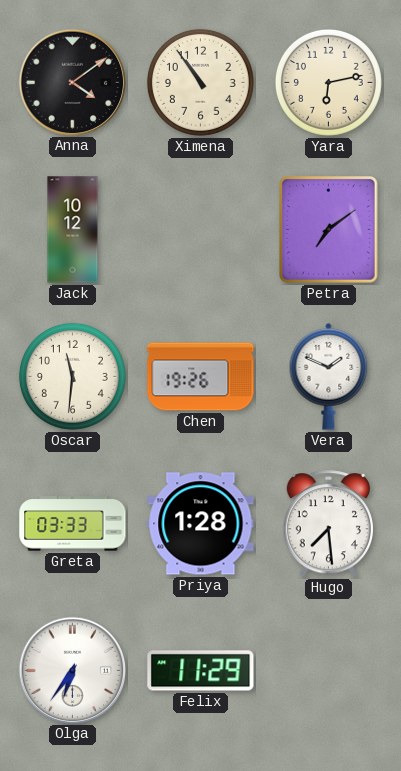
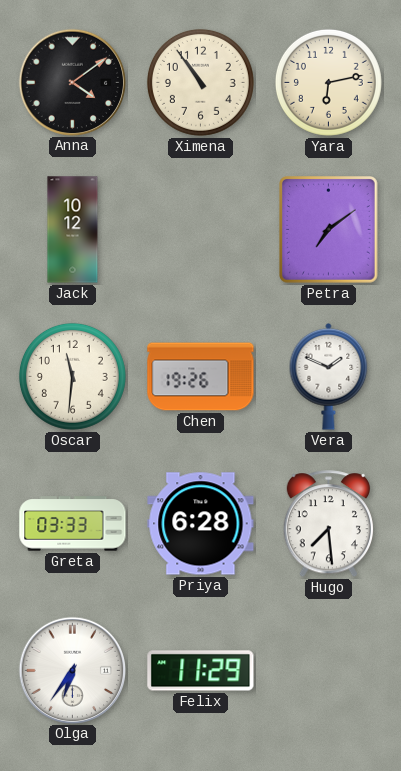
Priya: 1:28 -> 6:28 (201, 524)
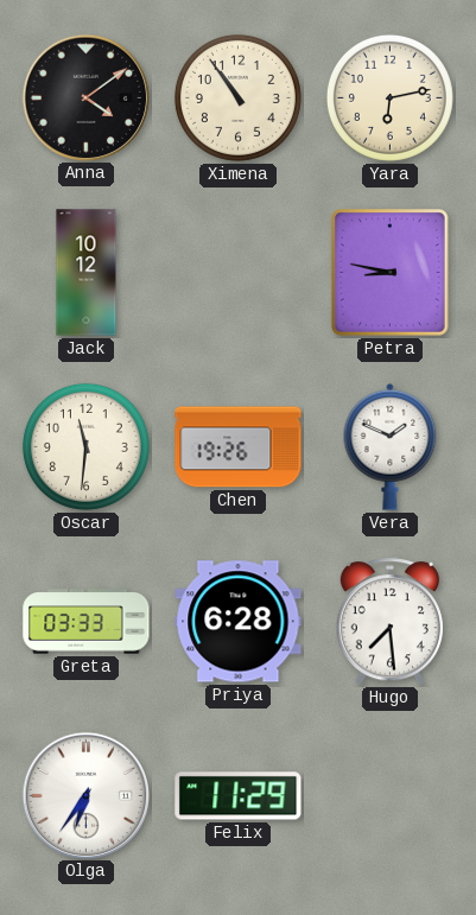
Petra: 7:09 -> 8:47 (391, 273)
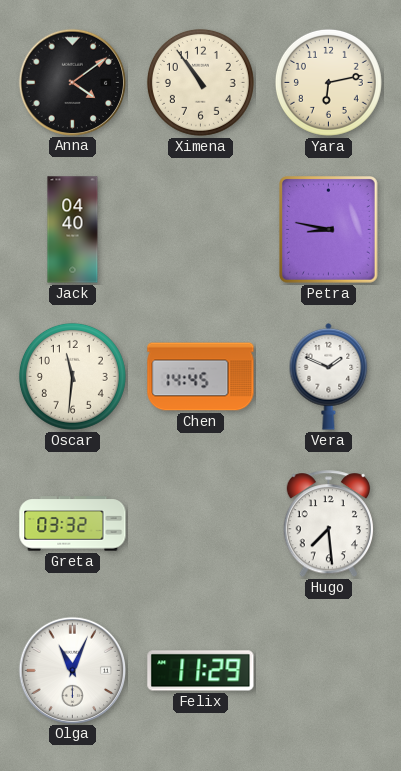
Jack: 10:12 -> 04:40 (73, 230)
Chen: 19:26 -> 14:45 (201, 377)
Greta: 03:33 -> 03:32 (73, 524)
Priya: 6:28 -> none (239, 622)
Olga: 6:36 -> 11:04 (72, 670)
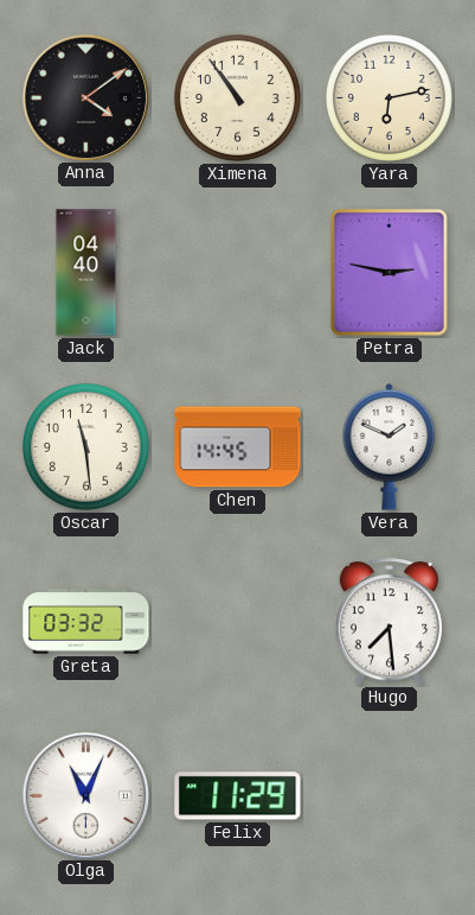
Petra: 8:47 -> 2:47 (390, 273)
Oscar: 11:31 -> 11:29 (85, 446)
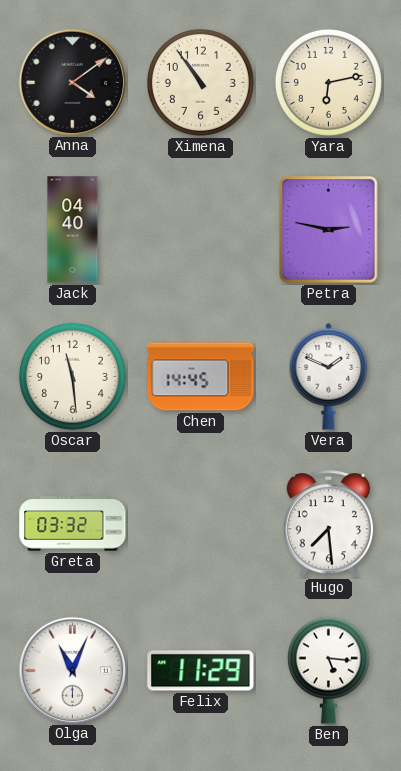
Ben: none -> 5:16 (328, 670)
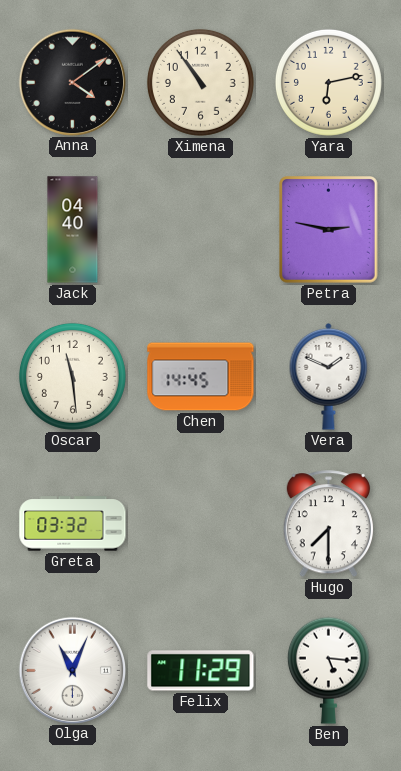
Hugo: 7:29 -> 7:30 (328, 524)
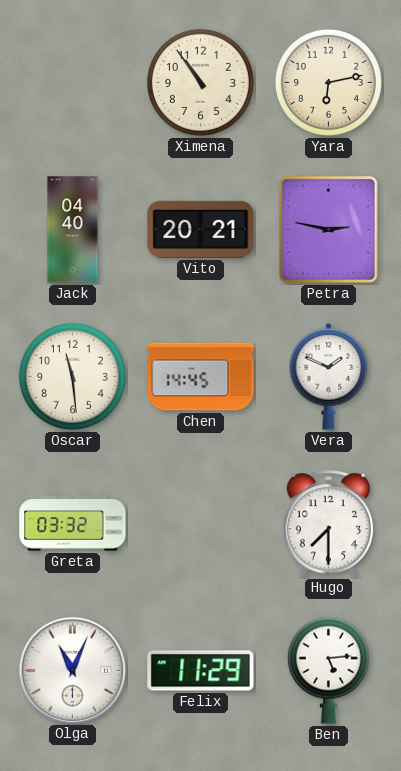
Anna: 4:09 -> none (72, 82)
Vito: none -> 20:21 (201, 229)
Ben: 5:16 -> 5:14 (328, 670)
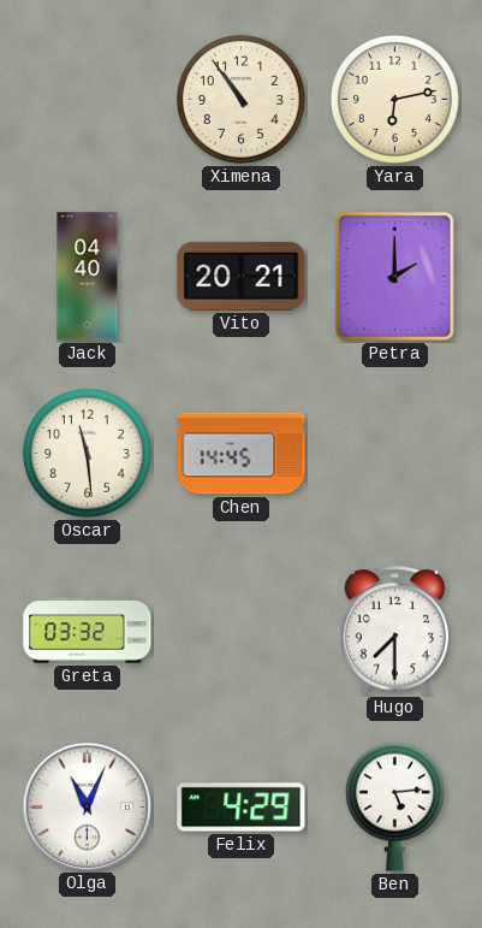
Petra: 2:47 -> 2:00 (395, 277)
Vera: 1:49 -> none (329, 377)
Felix: 11:29 -> 4:29 (242, 808)
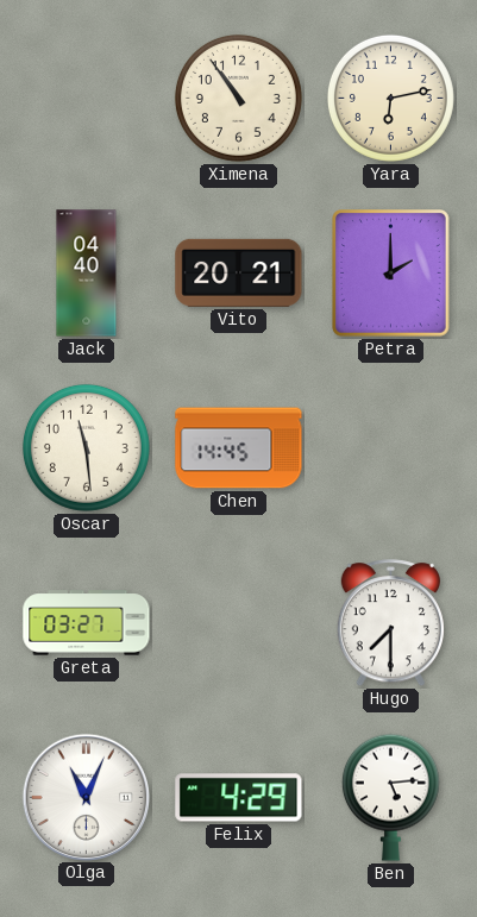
Greta: 03:32 -> 03:27 (87, 623)
